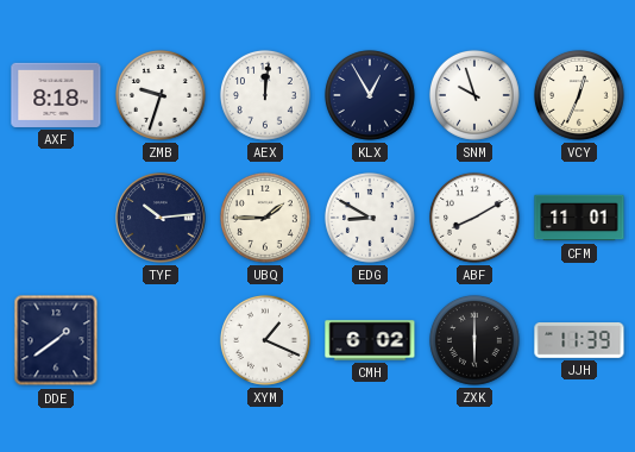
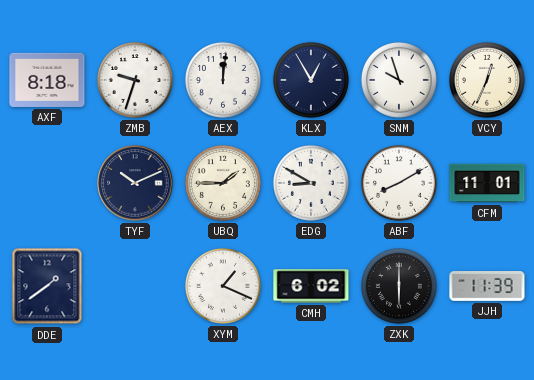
TYF: 10:14 -> 10:11 (135, 183)
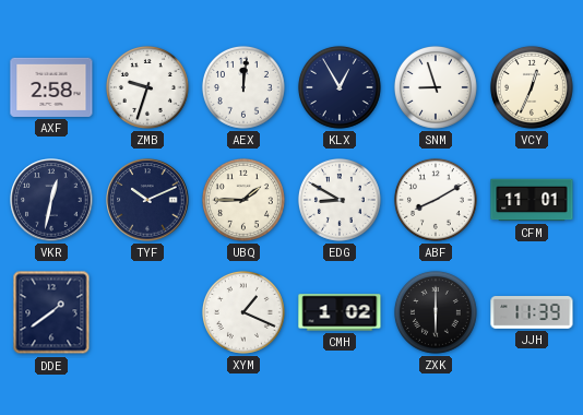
AXF: 8:18 -> 2:58 (51, 87)
SNM: 9:57 -> 8:57 (436, 87)
VKR: none -> 12:32 (51, 200)
CMH: 6:02 -> 1:02 (340, 312)
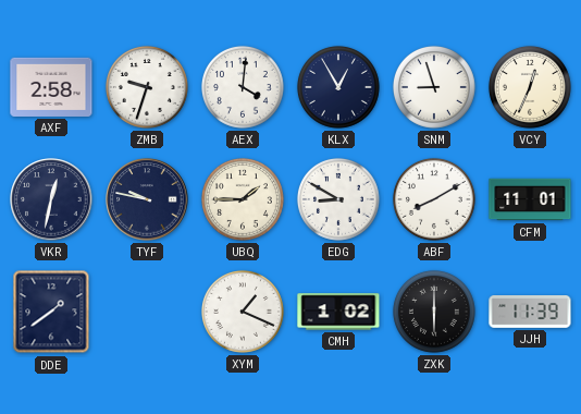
AEX: 12:01 -> 4:01 (243, 87)
TYF: 10:11 -> 9:47 (147, 199)
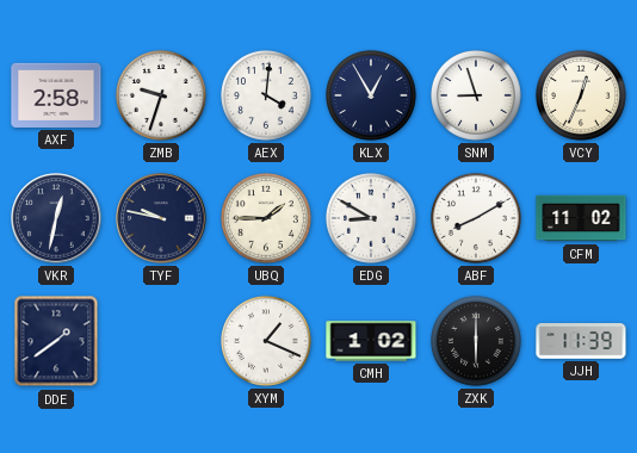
CFM: 11:01 -> 11:02 (581, 218)
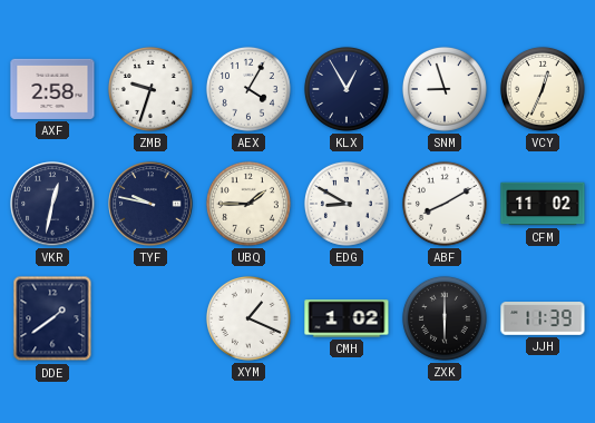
AEX: 4:01 -> 4:05 (248, 89)
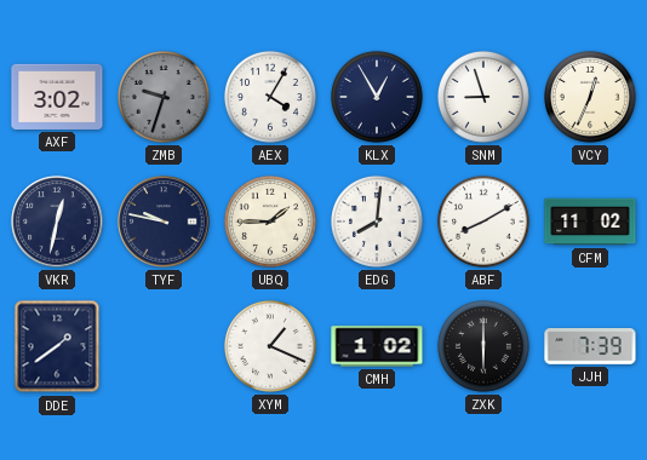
AXF: 2:58 -> 3:02 (57, 97)
ZMB dial: white -> grey (164, 97)
EDG: 8:50 -> 8:01 (377, 222)
JJH: 11:39 -> 7:39 (590, 346)
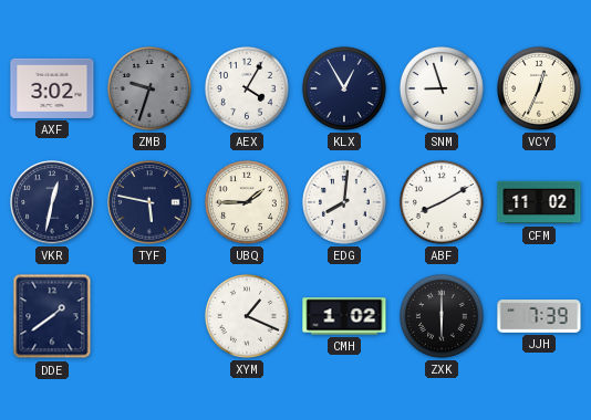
TYF: 9:47 -> 5:47 (149, 202)
